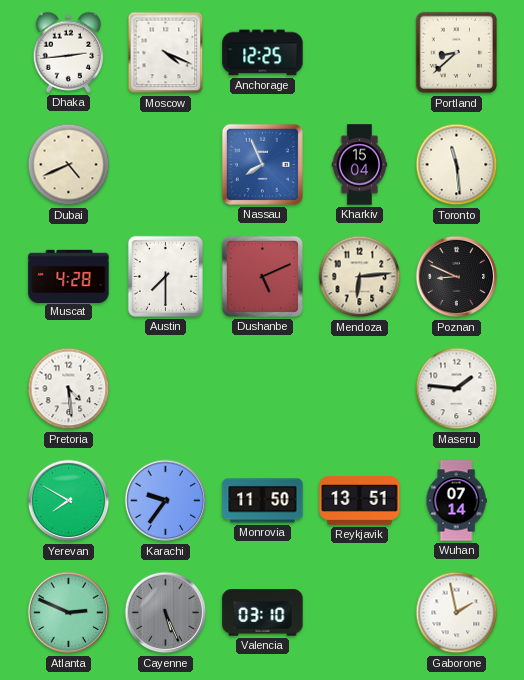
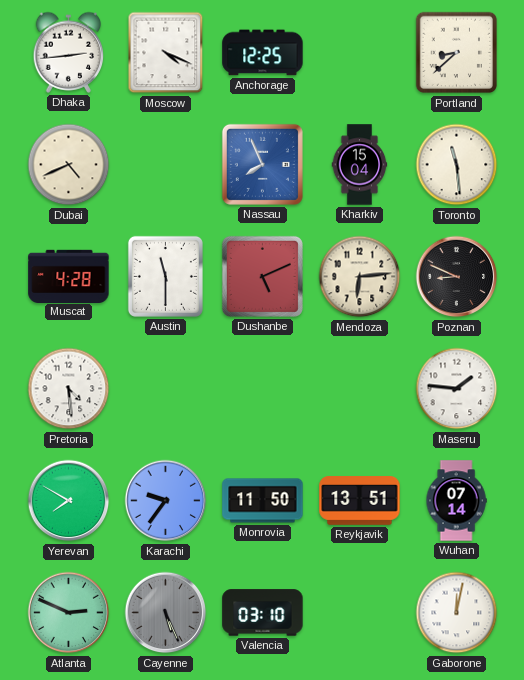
Austin: 7:30 -> 11:30 (165, 276)
Gaborone: 1:58 -> 12:02 (457, 613)
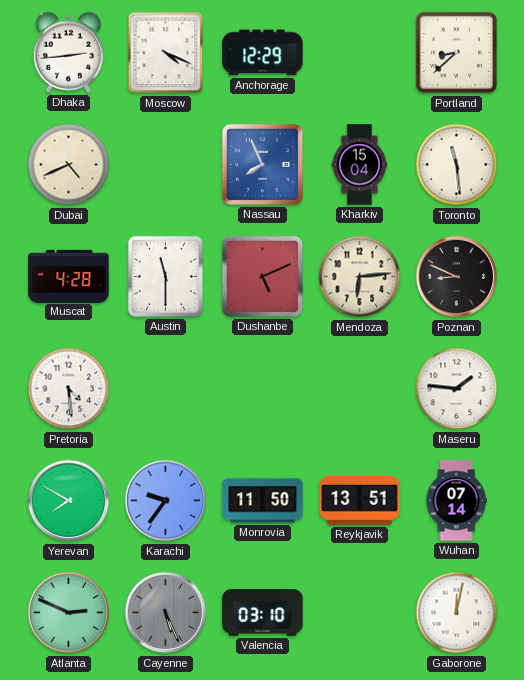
Anchorage: 12:25 -> 12:29 (263, 53)
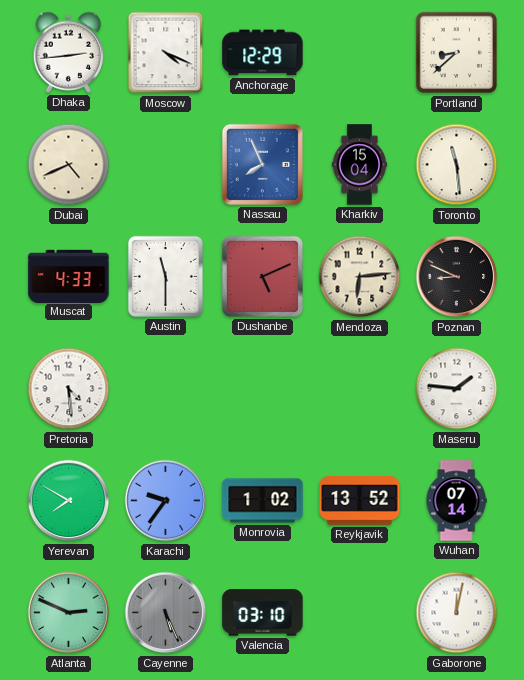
Muscat: 4:28 -> 4:33 (69, 276)
Monrovia: 11:50 -> 1:02 (263, 501)
Reykjavik: 13:51 -> 13:52 (360, 501)
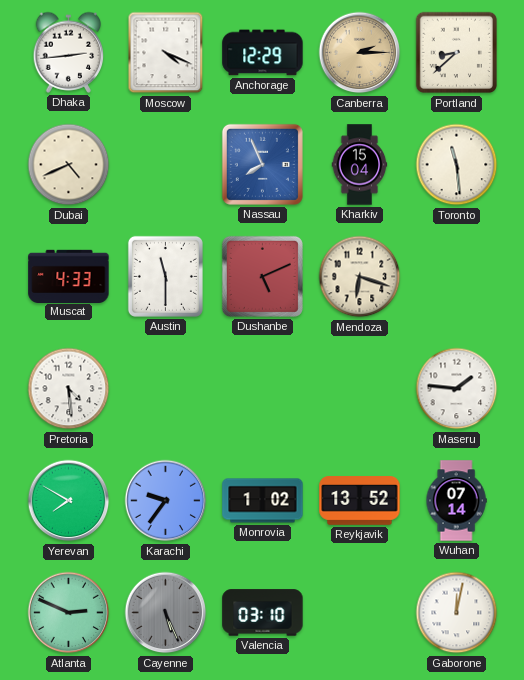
Canberra: none -> 2:15 (360, 53)
Mendoza: 6:14 -> 6:18 (360, 277)
Poznan: 8:49 -> none (457, 277)
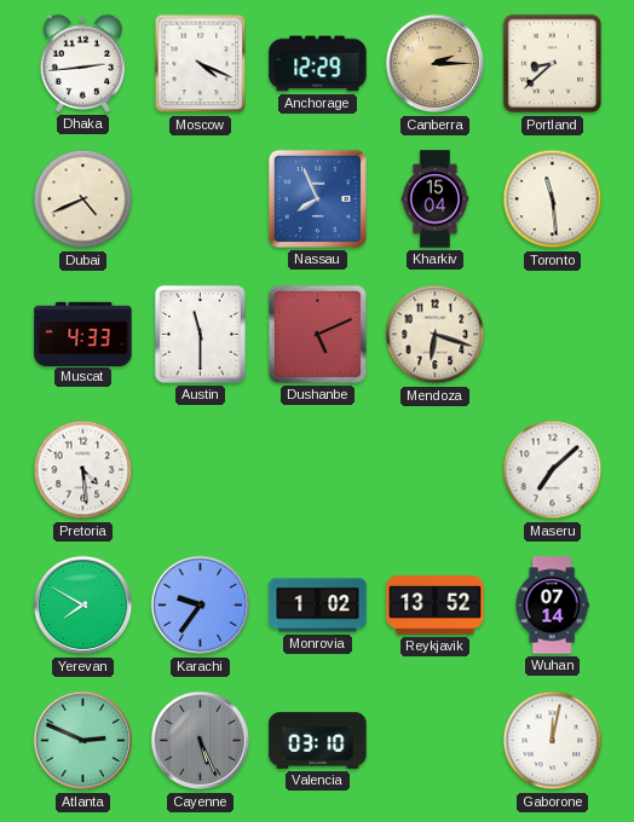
Maseru: 1:46 -> 7:08 (553, 470)
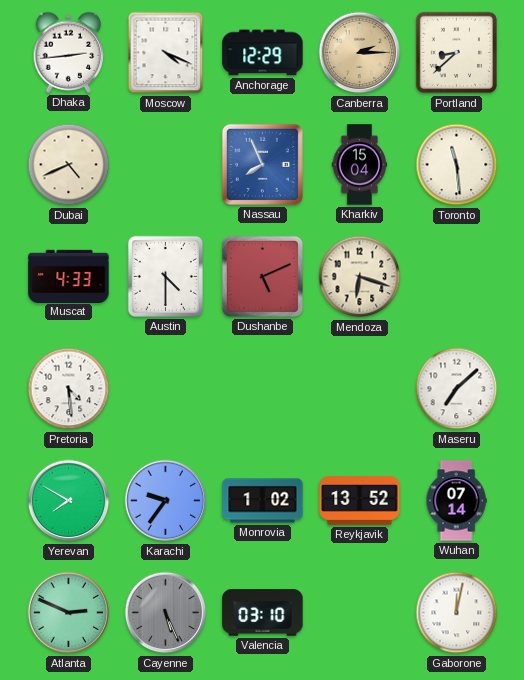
Austin: 11:30 -> 4:30 (165, 276)
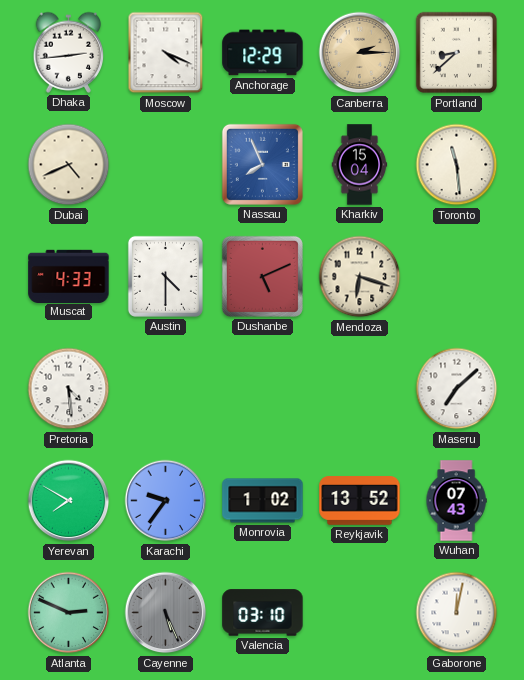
Wuhan: 07:14 -> 07:43 (456, 501)
